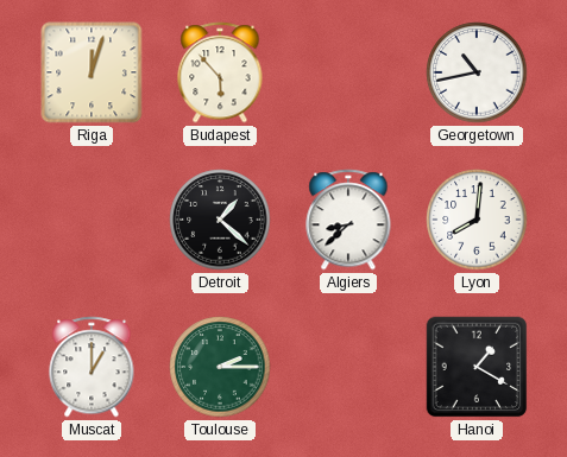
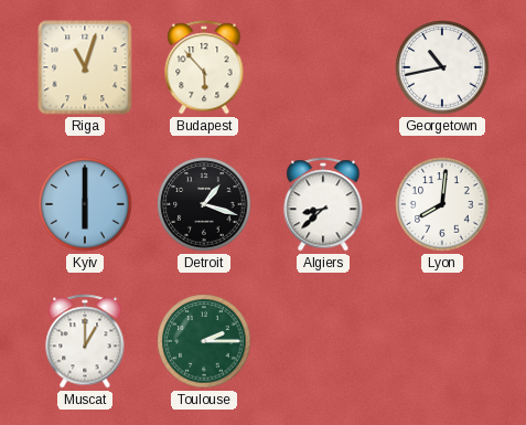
Riga: 12:03 -> 11:03 (85, 67)
Kyiv: none -> 6:00 (85, 204)
Detroit: 1:22 -> 1:18 (204, 204)
Hanoi: 1:20 -> none (477, 367)
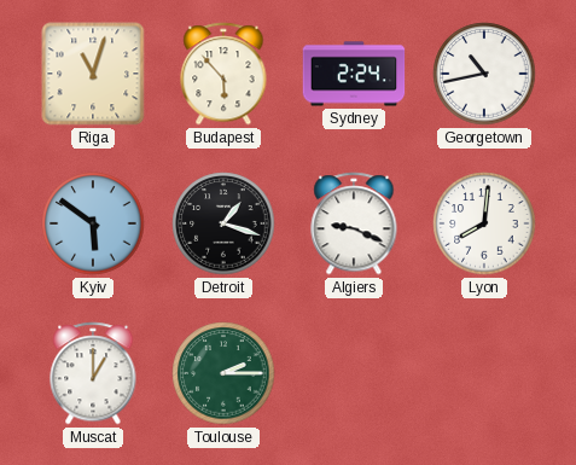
Sydney: none -> 2:24 (354, 74)
Kyiv: 6:00 -> 5:51 (93, 223)
Algiers: 8:38 -> 9:19 (354, 223)
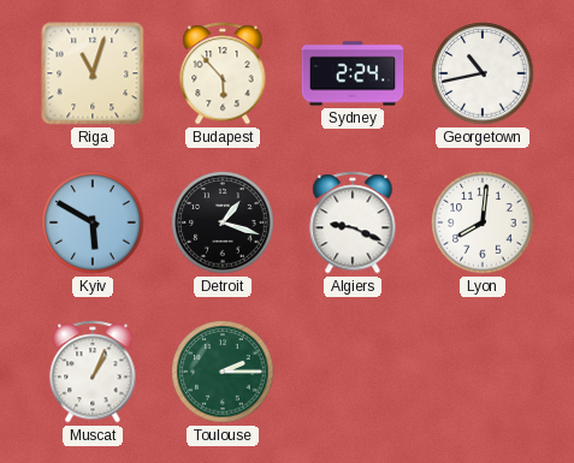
Kyiv: 5:51 -> 5:50 (93, 222)
Muscat: 1:00 -> 1:04 (93, 372)
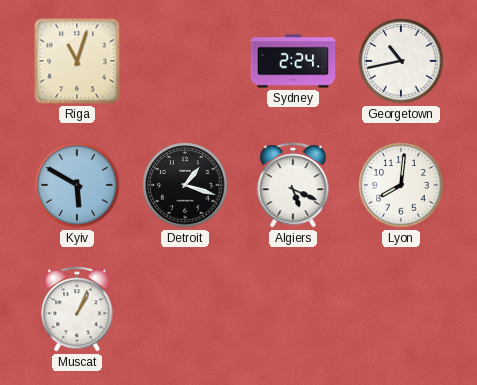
Budapest: 5:53 -> none (223, 73)
Algiers: 9:19 -> 5:19 (293, 185)
Toulouse: 2:15 -> none (223, 372)
